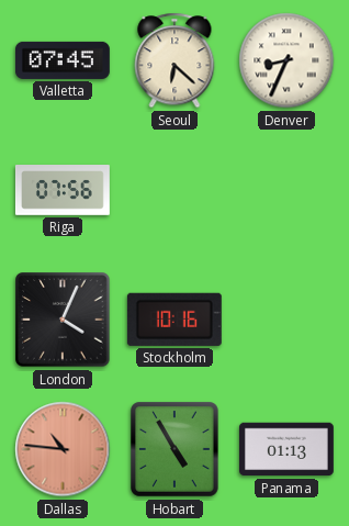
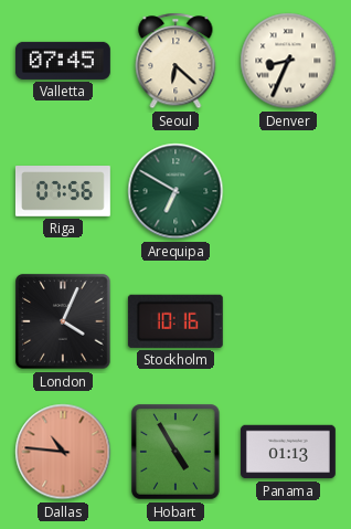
Arequipa: none -> 6:50 (175, 191)
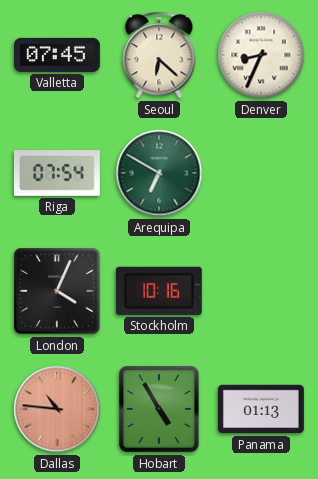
Riga: 07:56 -> 07:54 (57, 174)
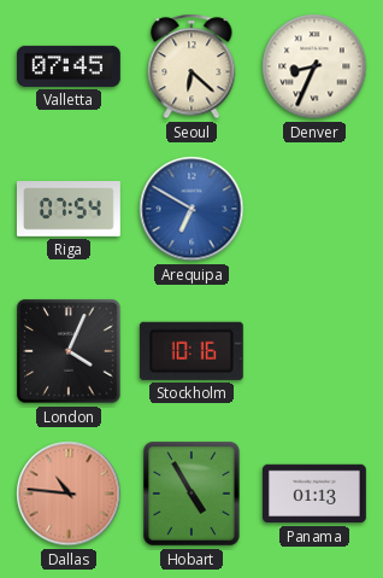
Arequipa dial: green -> blue (191, 209)
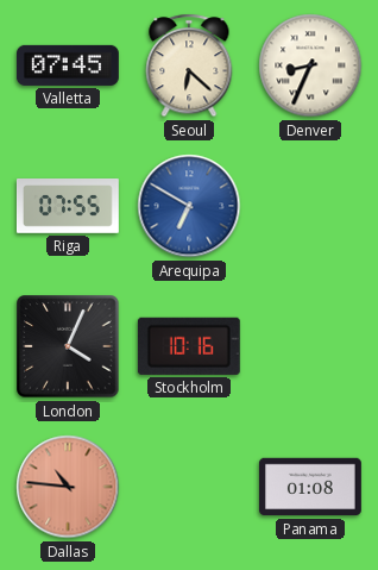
Riga: 07:54 -> 07:55 (68, 207)
Hobart: 4:55 -> none (193, 494)
Panama: 01:13 -> 01:08 (310, 487)
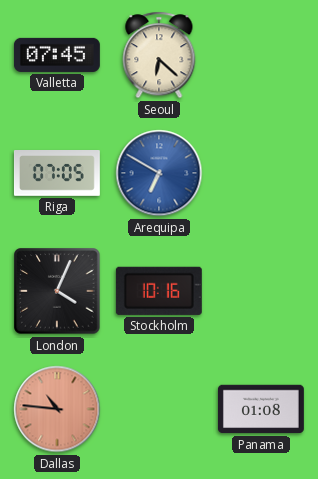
Denver: 8:34 -> none (310, 65)
Riga: 07:55 -> 07:05 (57, 174)
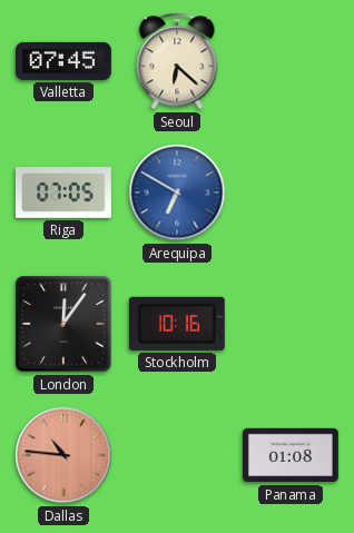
London: 4:04 -> 12:06 (63, 324)
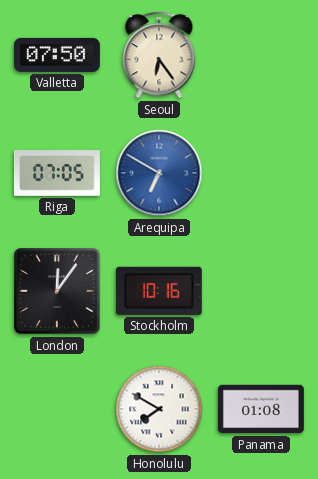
Valletta: 07:45 -> 07:50 (57, 55)
Seoul: 6:22 -> 6:24 (159, 55)
Dallas: 10:46 -> none (63, 455)
Honolulu: none -> 7:50 (159, 409)
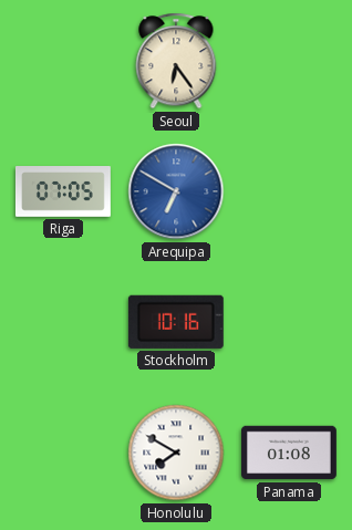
Valletta: 07:50 -> none (57, 55)
London: 12:06 -> none (57, 291)
